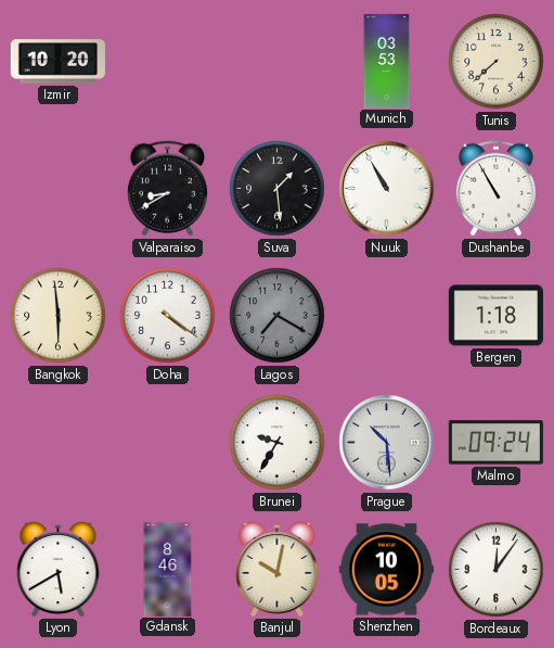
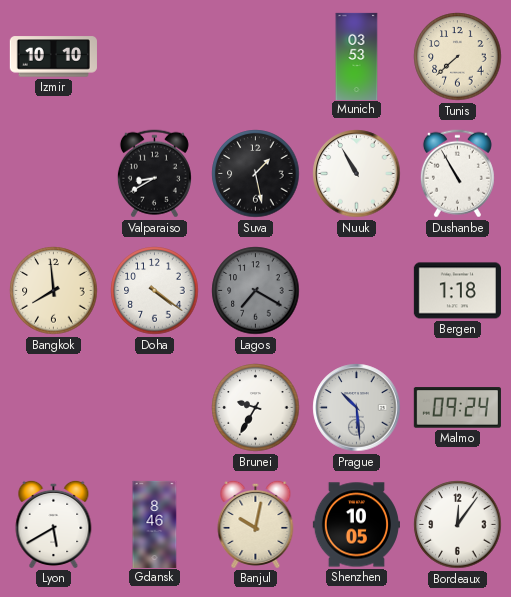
Izmir: 10:20 -> 10:10 (53, 57)
Suva: 1:29 -> 1:28 (256, 174)
Bangkok: 5:59 -> 7:59 (54, 291)
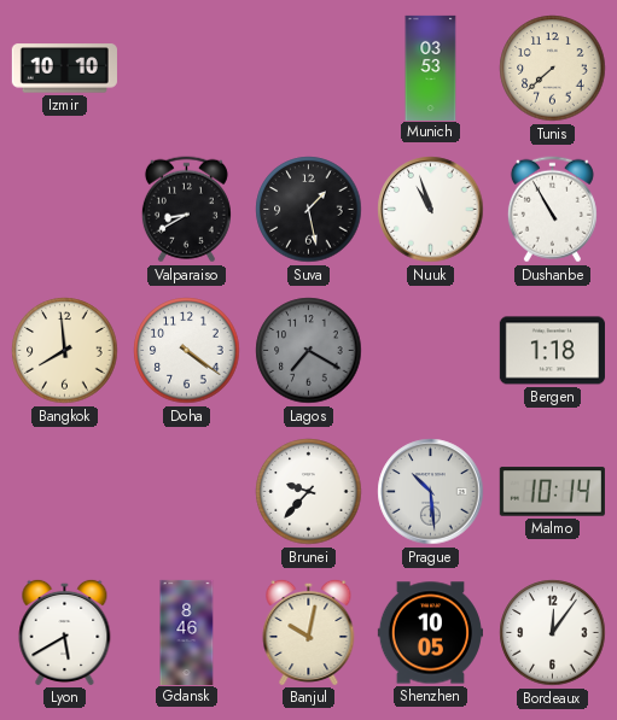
Nuuk: 10:55 -> 10:57 (431, 210)
Brunei: 9:35 -> 9:37 (309, 492)
Malmo: 09:24 -> 10:14 (552, 492)
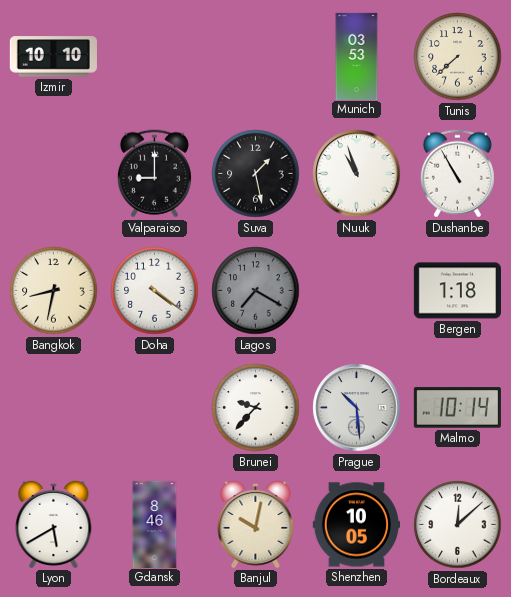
Valparaiso: 8:40 -> 9:00 (154, 174)
Bangkok: 7:59 -> 8:32 (54, 291)
Bordeaux: 12:06 -> 12:08 (458, 525)
